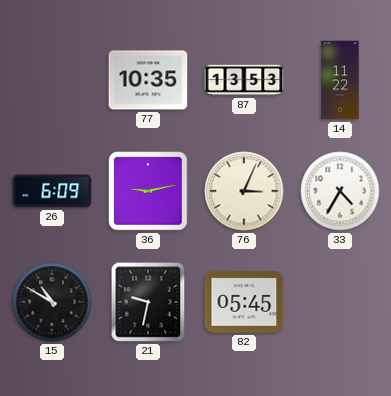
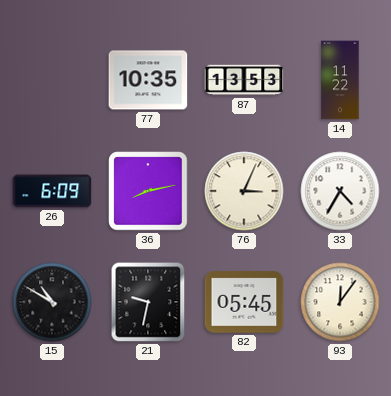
36: 9:13 -> 8:13 (148, 191)
93: none -> 12:06 (340, 302)
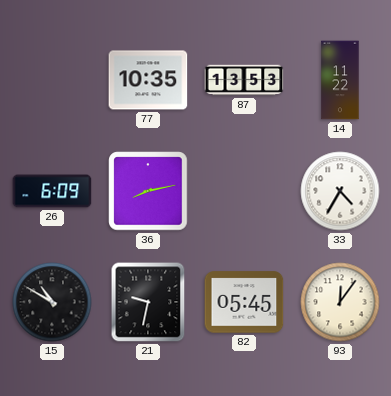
76: 3:04 -> none (244, 191)
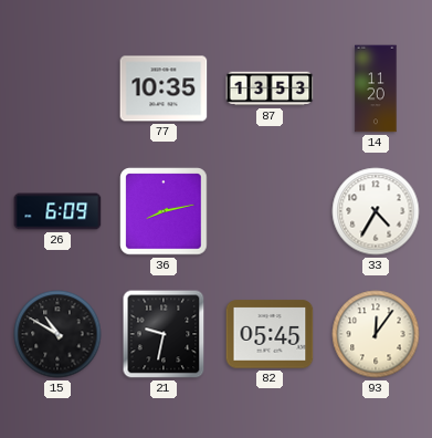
14: 11:22 -> 11:20 (376, 88)
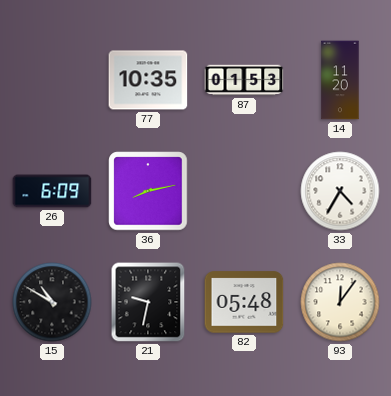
87: 13:53 -> 01:53 (244, 80)
82: 05:45 -> 05:48 (244, 302)
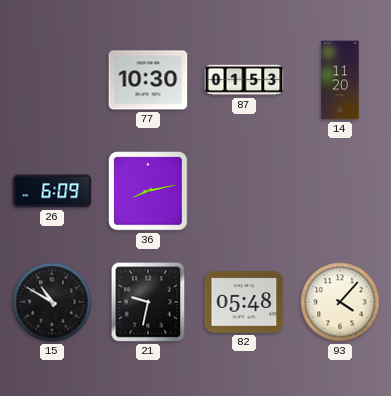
77: 10:35 -> 10:30 (148, 80)
33: 4:35 -> none (340, 191)
93: 12:06 -> 4:07 (340, 302)
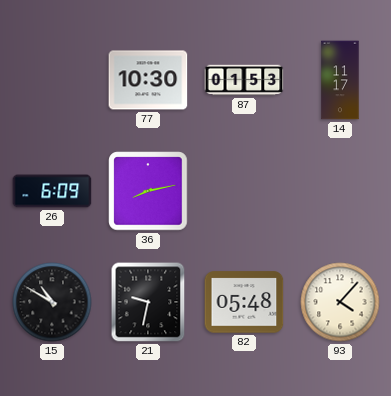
14: 11:20 -> 11:17 (340, 80)
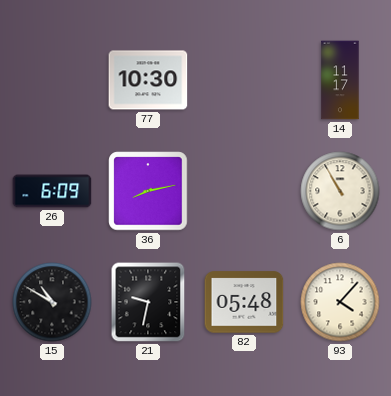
87: 01:53 -> none (244, 80)
6: none -> 10:55 (340, 191)
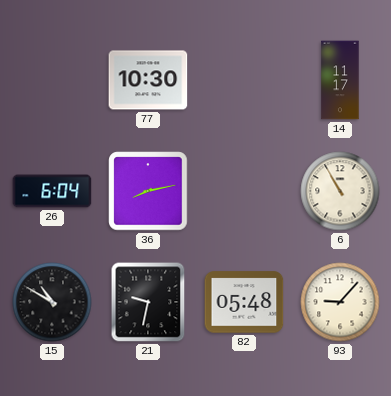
26: 6:09 -> 6:04 (52, 191)
93: 4:07 -> 9:07 (340, 302)
